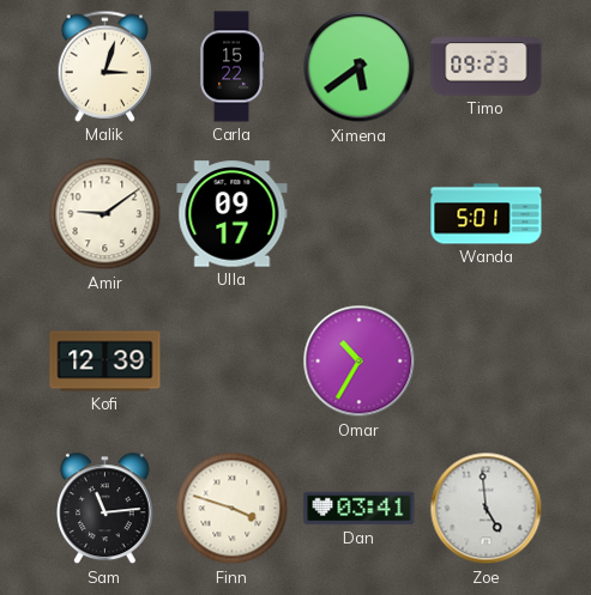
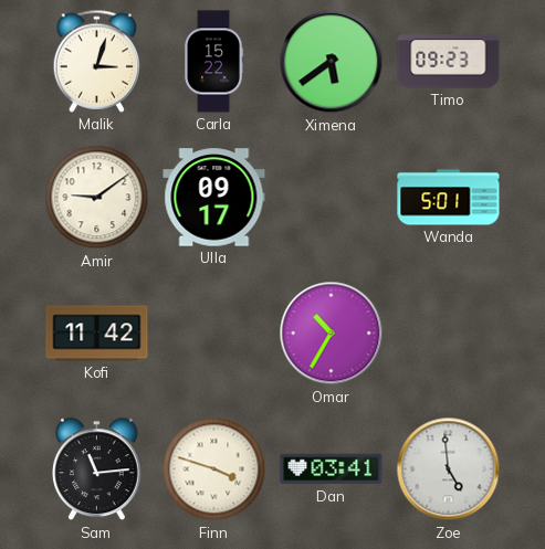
Kofi: 12:39 -> 11:42 (97, 334)
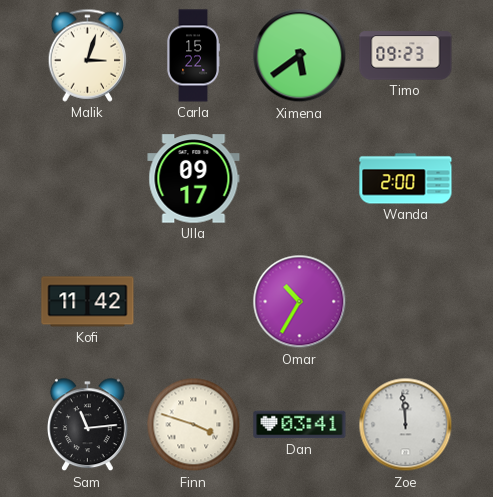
Amir: 9:09 -> none (97, 198)
Wanda: 5:01 -> 2:00 (406, 179)
Zoe: 4:59 -> 11:59 (406, 425)
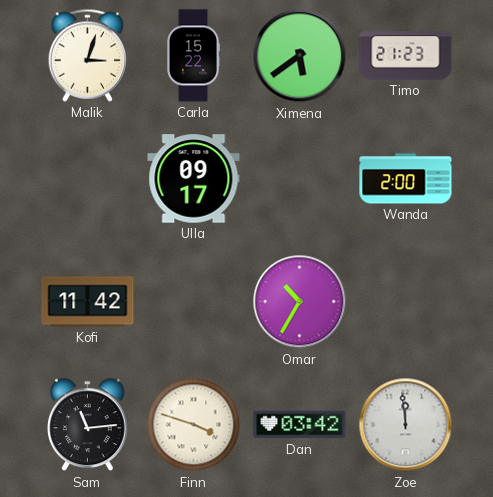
Timo: 09:23 -> 21:23 (406, 56)
Dan: 03:41 -> 03:42 (300, 425)
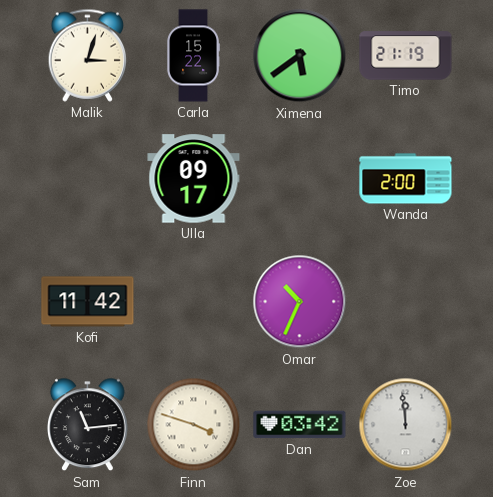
Timo: 21:23 -> 21:19 (406, 56)
Omar: 10:35 -> 10:34 (300, 302)
